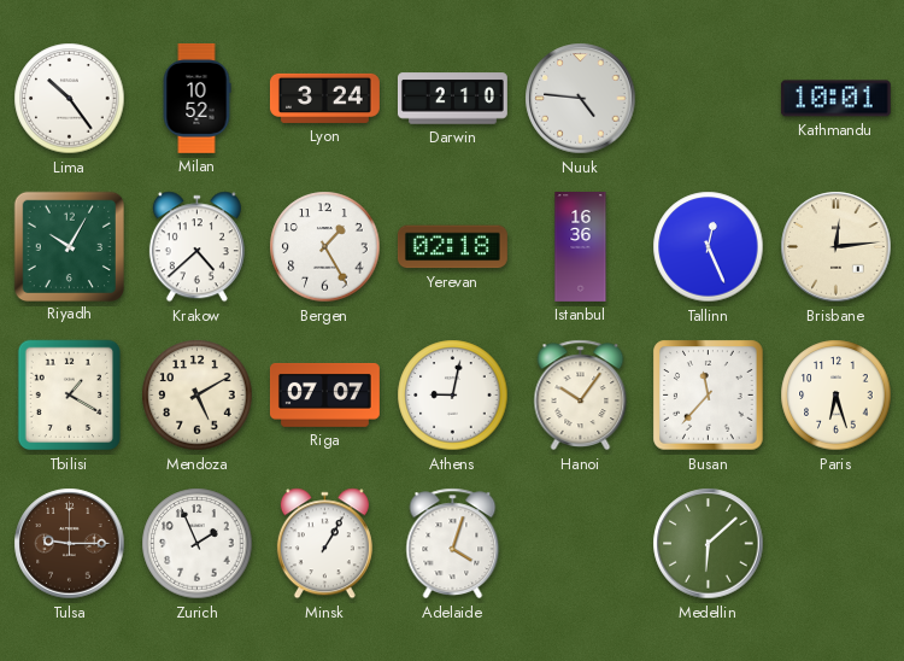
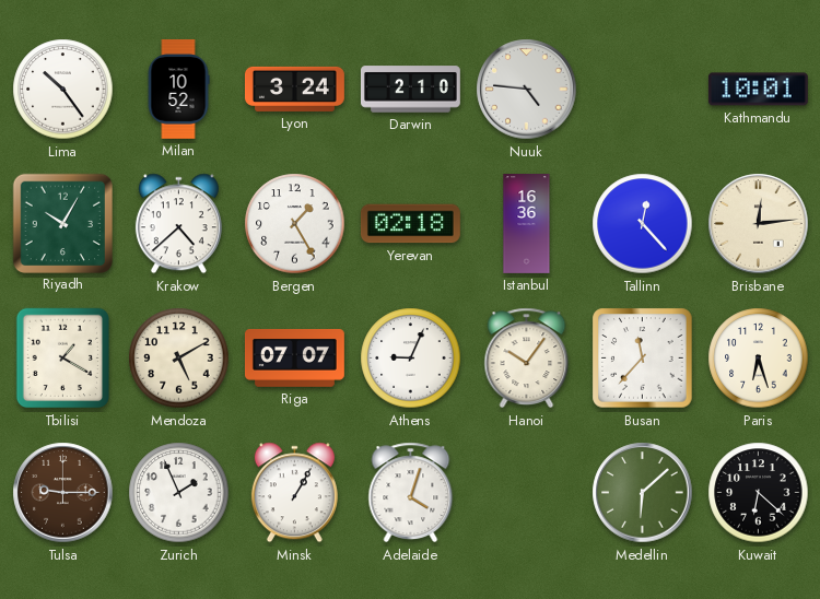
Tallinn: 12:26 -> 12:23 (643, 224)
Athens: 9:02 -> 9:04 (411, 359)
Kuwait: none -> 6:22 (759, 493)
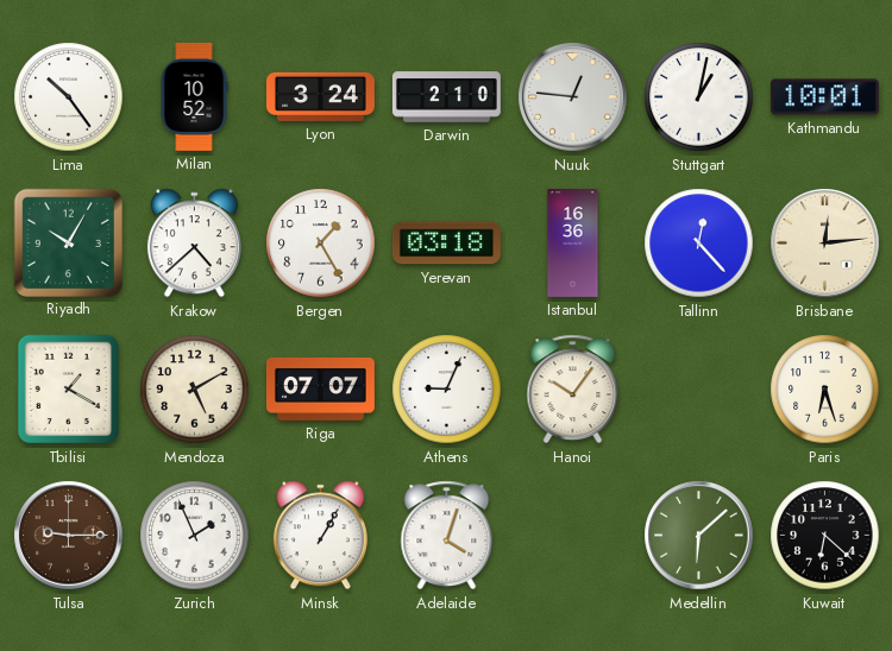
Nuuk: 4:46 -> 12:46 (573, 97)
Stuttgart: none -> 1:02 (699, 97)
Yerevan: 02:18 -> 03:18 (446, 244)
Busan: 11:37 -> none (643, 359)
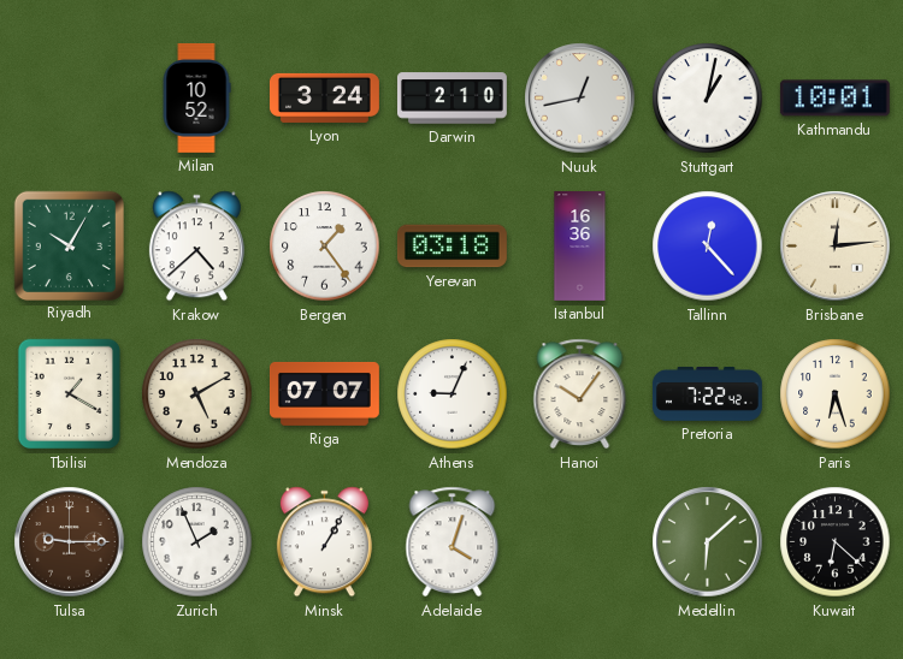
Lima: 10:24 -> none (69, 97)
Nuuk: 12:46 -> 12:43 (580, 99)
Bergen: 1:25 -> 1:24 (325, 247)
Pretoria: none -> 7:22 (707, 394)
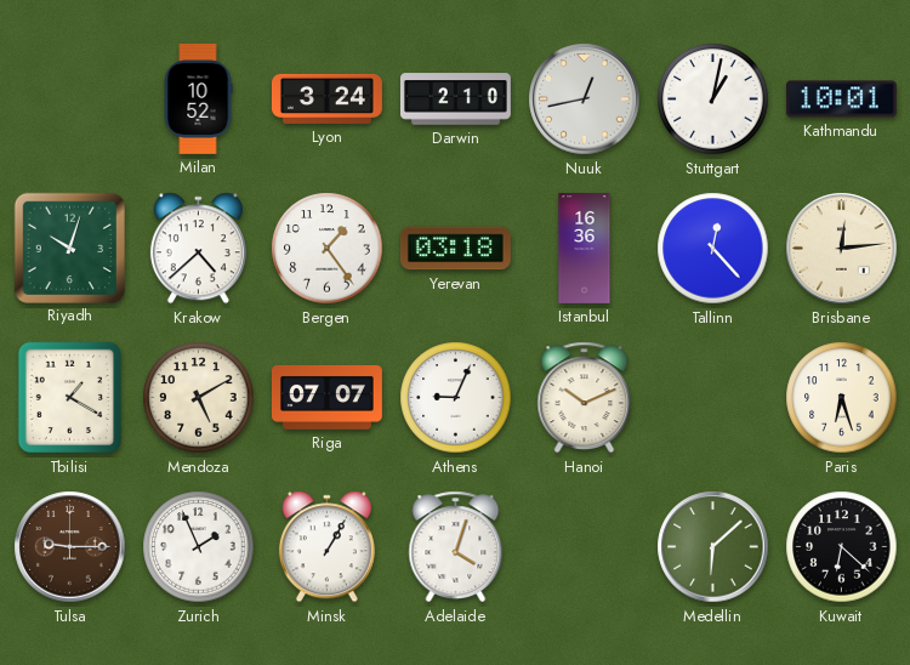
Riyadh: 10:05 -> 10:03 (69, 248)
Hanoi: 10:06 -> 10:11 (585, 398)
Pretoria: 7:22 -> none (707, 394)
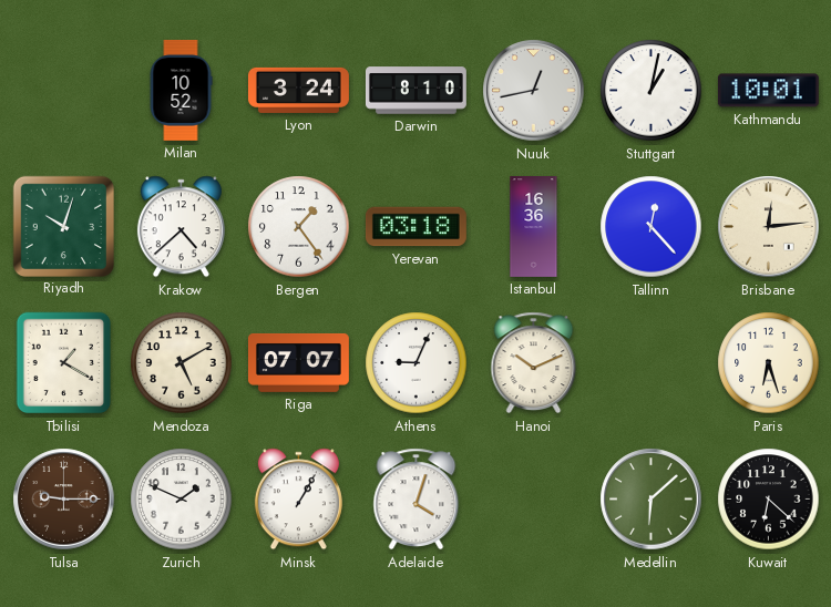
Darwin: 2:10 -> 8:10 (416, 91)
Zurich: 1:56 -> 1:49 (182, 500)
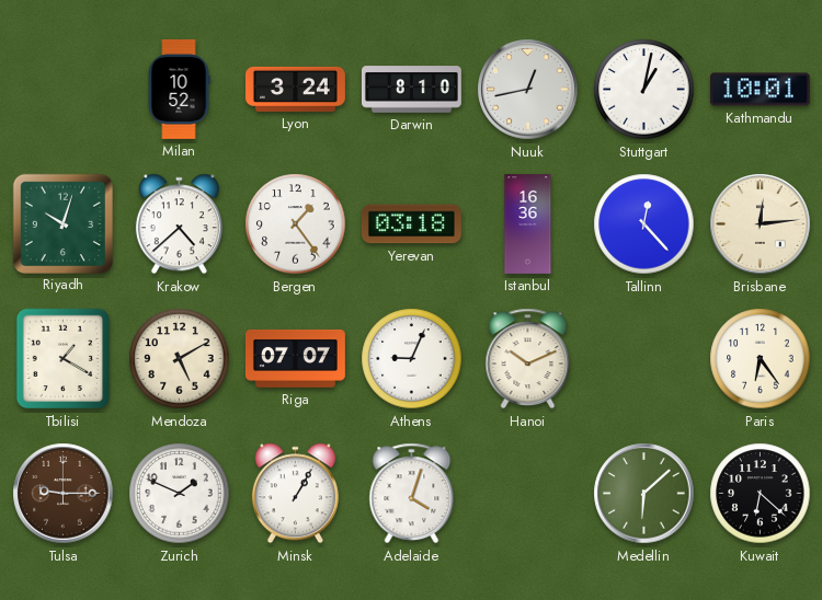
Paris: 6:27 -> 6:24 (761, 359)
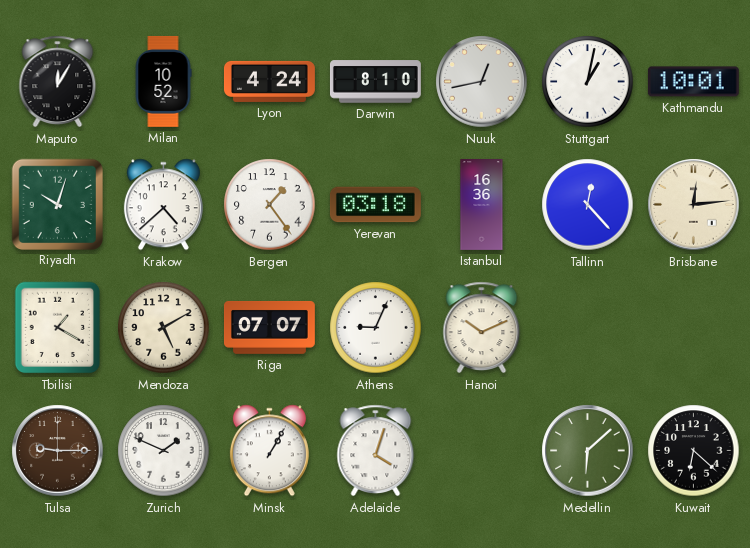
Maputo: none -> 12:05 (58, 82)
Lyon: 3:24 -> 4:24 (269, 81)
Paris: 6:24 -> none (761, 359)
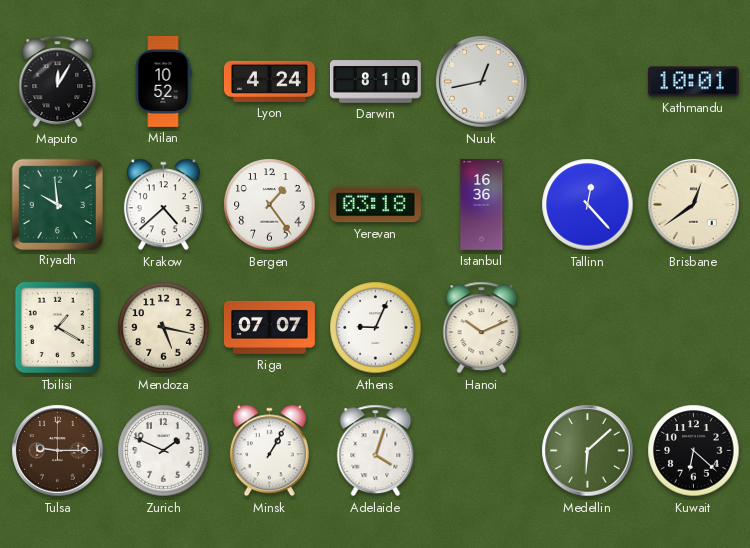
Stuttgart: 1:02 -> none (588, 82)
Riyadh: 10:03 -> 9:59 (57, 204)
Brisbane: 12:14 -> 12:39 (694, 205)
Mendoza: 5:10 -> 5:17 (164, 328)
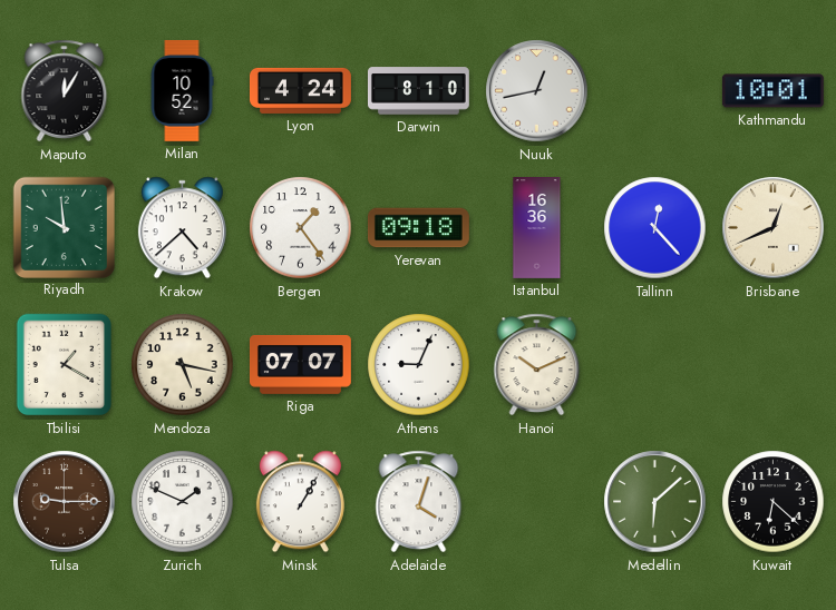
Yerevan: 03:18 -> 09:18 (418, 228)
Brisbane: 12:39 -> 12:41 (774, 228)
